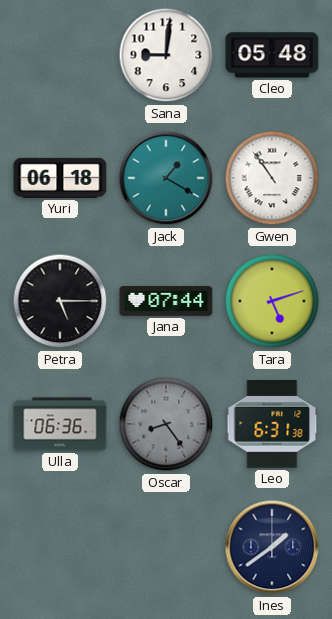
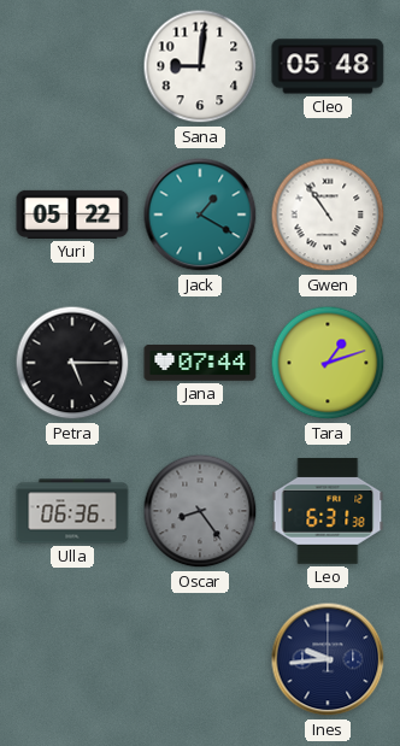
Yuri: 06:18 -> 05:22 (72, 215)
Tara: 5:12 -> 1:12 (328, 363)
Ines: 1:39 -> 9:44 (328, 659)
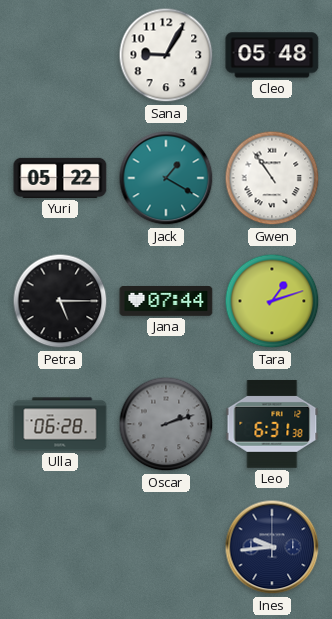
Sana: 9:01 -> 9:05 (166, 55)
Ulla: 06:36 -> 06:28 (60, 424)
Oscar: 8:24 -> 2:12 (166, 424)
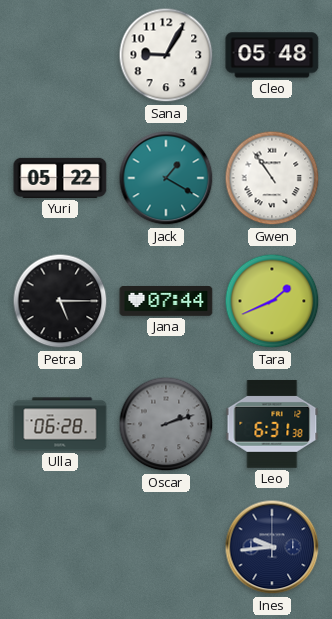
Tara: 1:12 -> 1:41 (272, 301)
